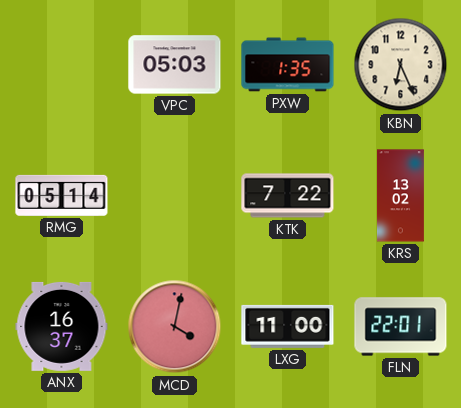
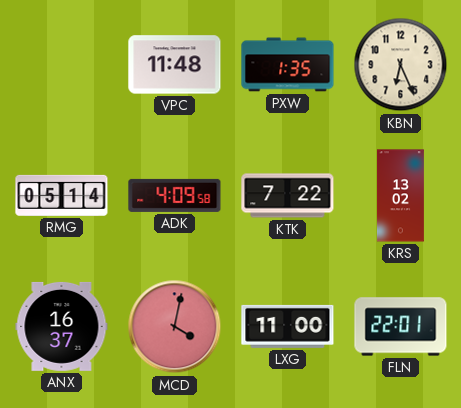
VPC: 05:03 -> 11:48 (175, 65)
ADK: none -> 4:09 (175, 195)
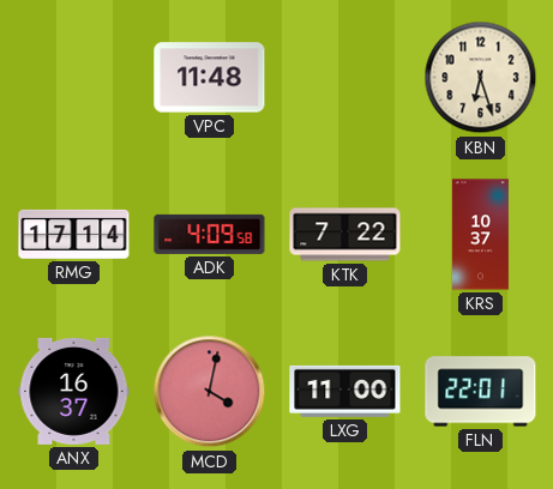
PXW: 1:35 -> none (288, 65)
KBN: 6:26 -> 6:27 (481, 78)
RMG: 05:14 -> 17:14 (74, 234)
KRS: 13:02 -> 10:37 (480, 235)
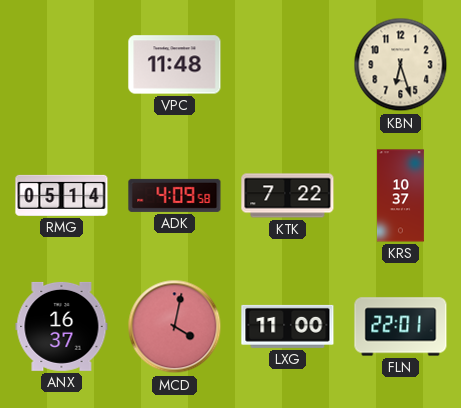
RMG: 17:14 -> 05:14 (62, 195)
